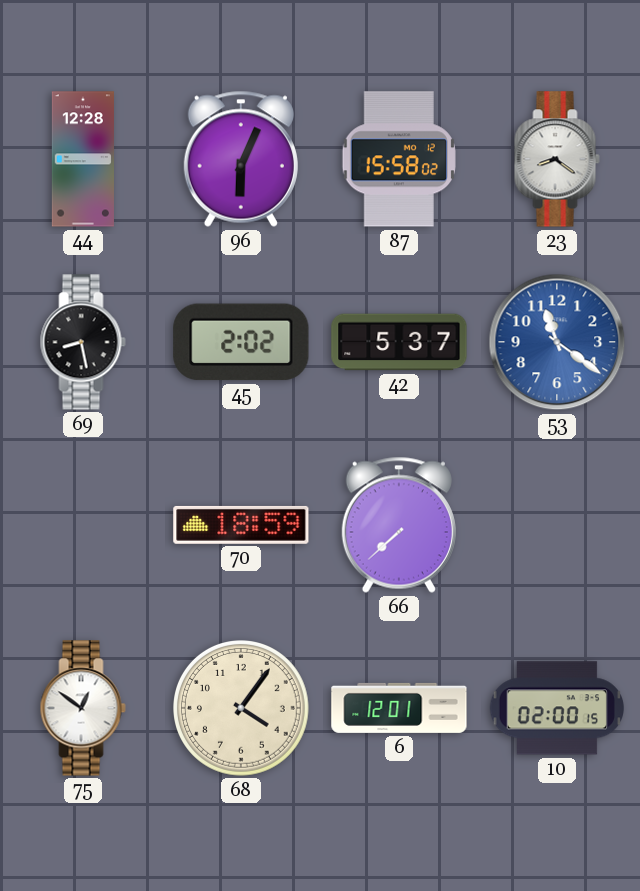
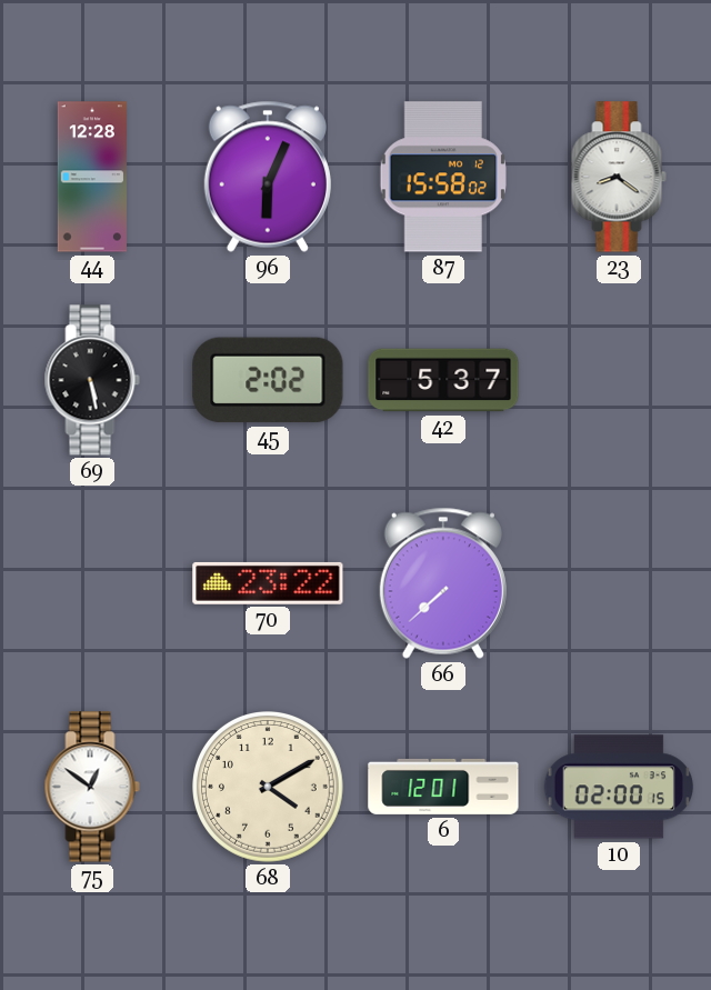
69: 8:28 -> 5:28 (92, 380)
53: 11:21 -> none (557, 342)
70: 18:59 -> 23:22 (268, 583)
68: 4:06 -> 4:10 (269, 788)
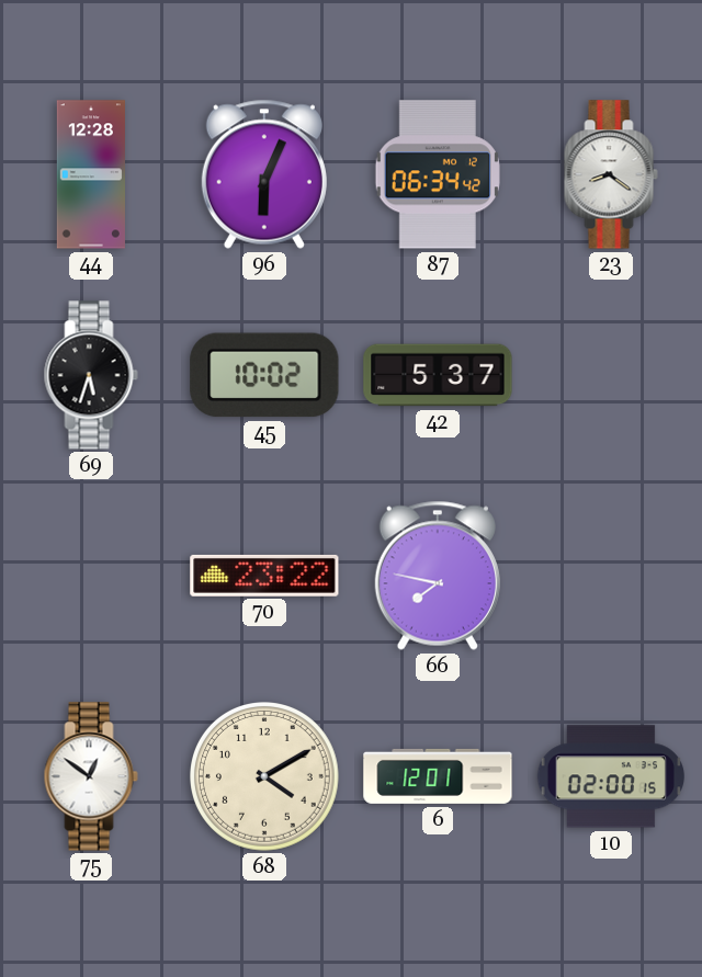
87: 15:58 -> 06:34 (438, 174)
69: 5:28 -> 5:33 (91, 375)
45: 2:02 -> 10:02 (264, 375)
66: 7:38 -> 7:47 (438, 576)
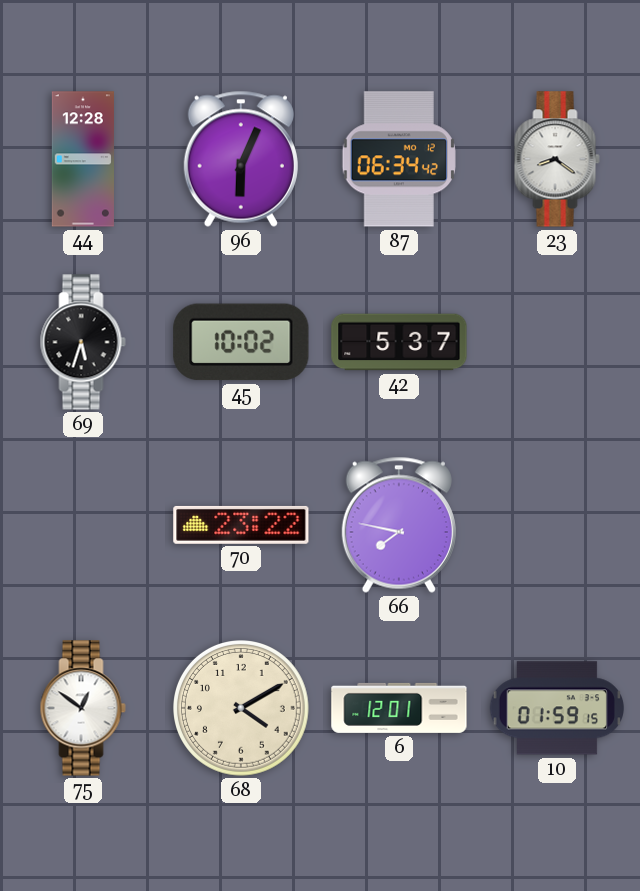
10: 02:00 -> 01:59 (556, 708)
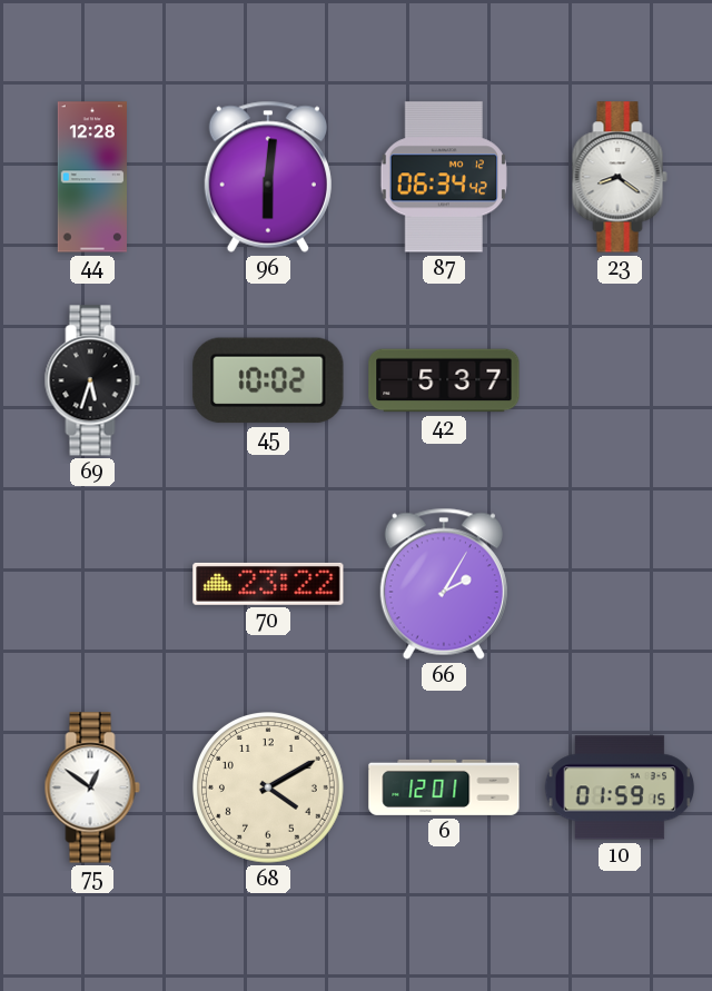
96: 6:04 -> 6:01 (268, 177)
66: 7:47 -> 2:05 (444, 584)
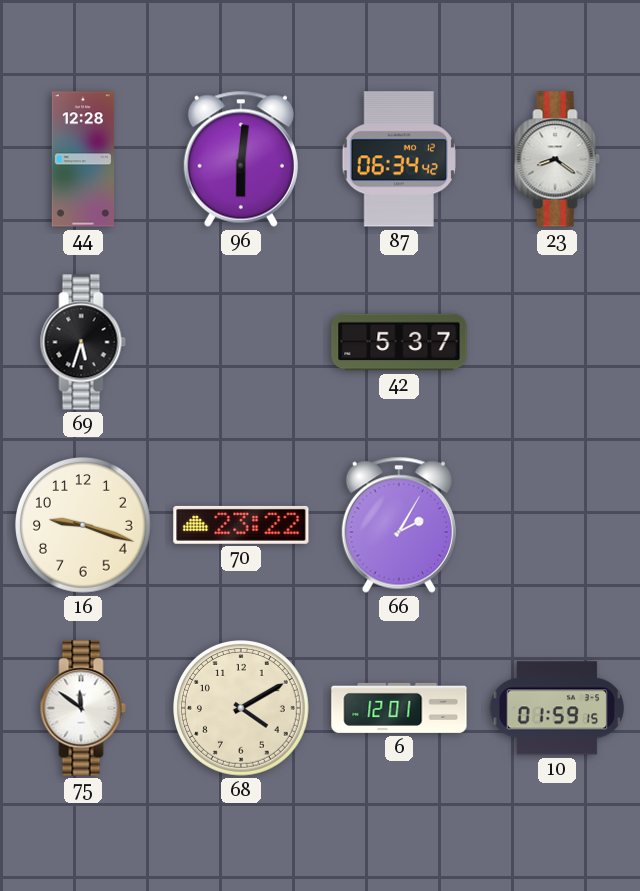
45: 10:02 -> none (268, 380)
16: none -> 9:18 (84, 526)
75: 12:51 -> 11:51 (83, 708)
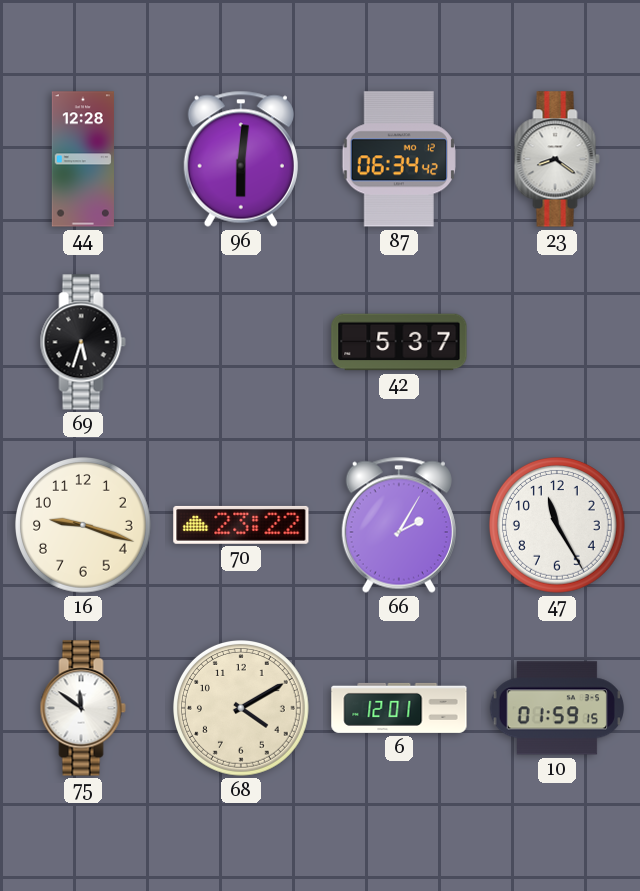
47: none -> 11:25 (558, 526)
